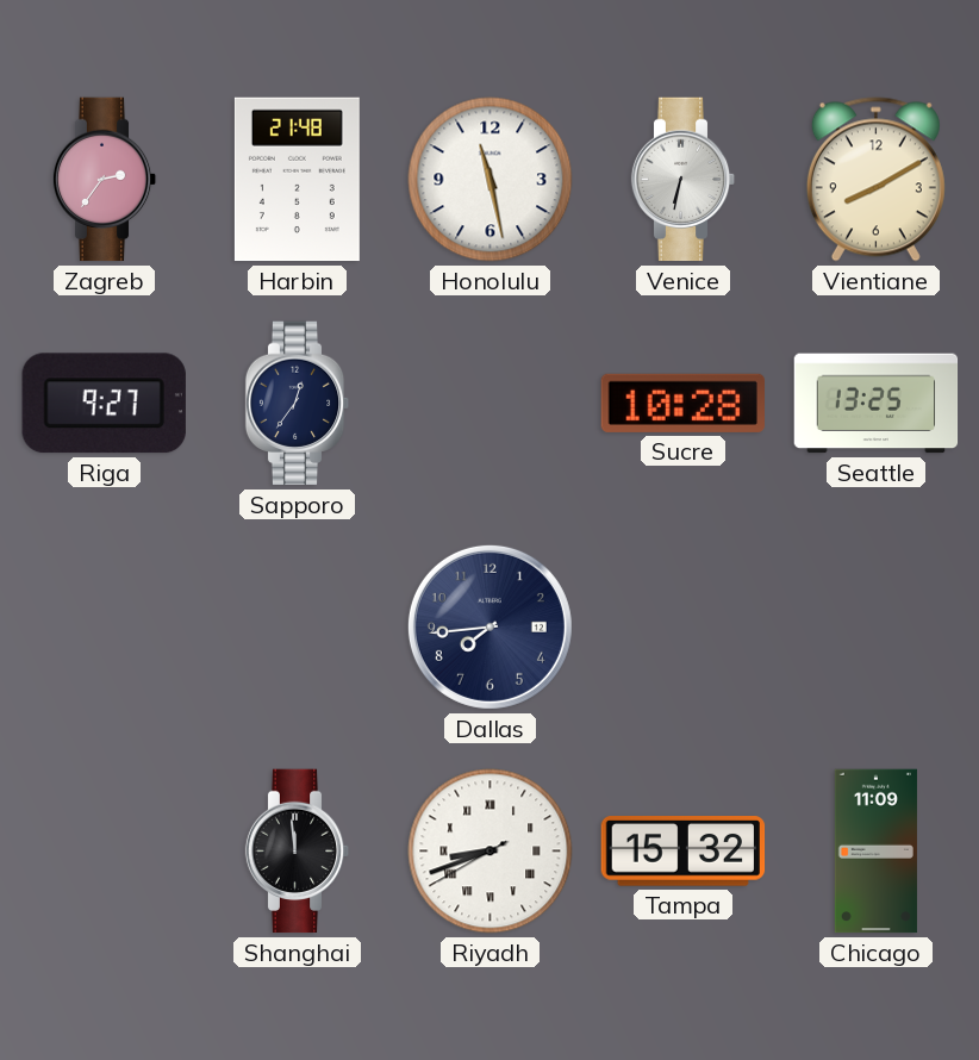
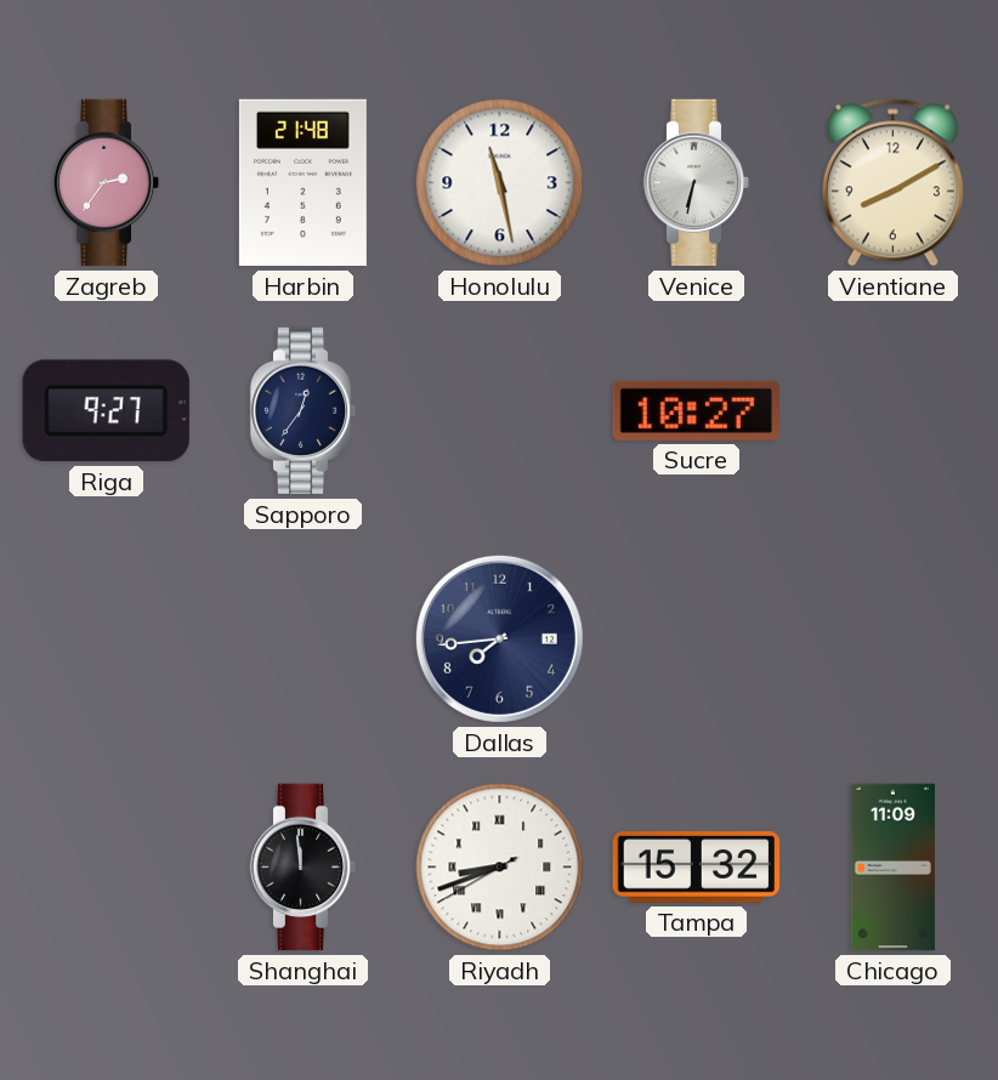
Sucre: 10:28 -> 10:27 (696, 410)
Seattle: 13:25 -> none (877, 404)
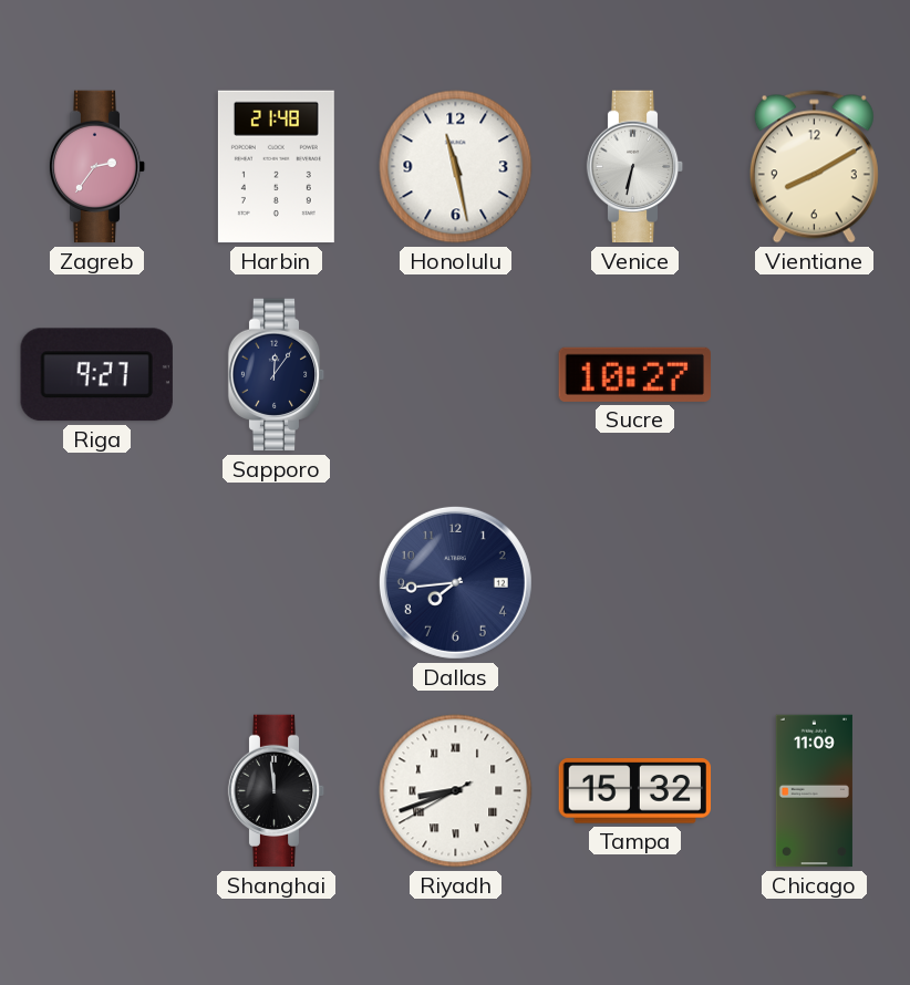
Sapporo: 12:36 -> 12:06 (277, 375)
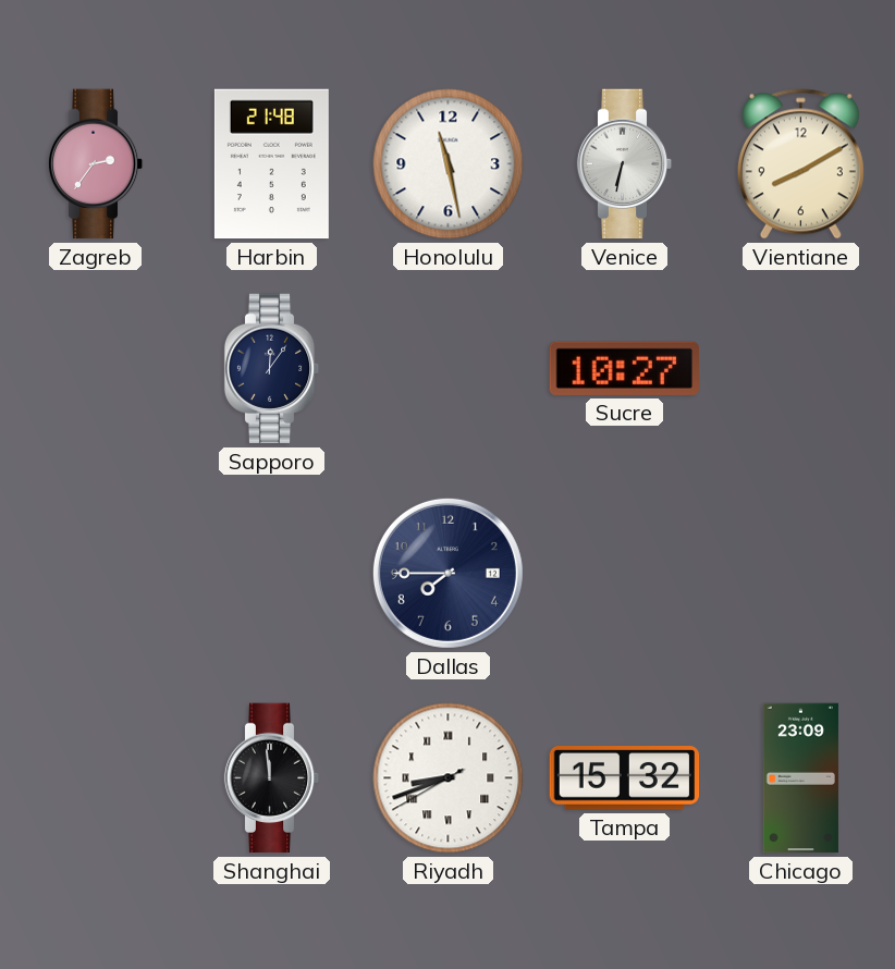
Riga: 9:27 -> none (96, 375)
Dallas: 7:44 -> 7:45 (447, 573)
Chicago: 11:09 -> 23:09 (800, 778)
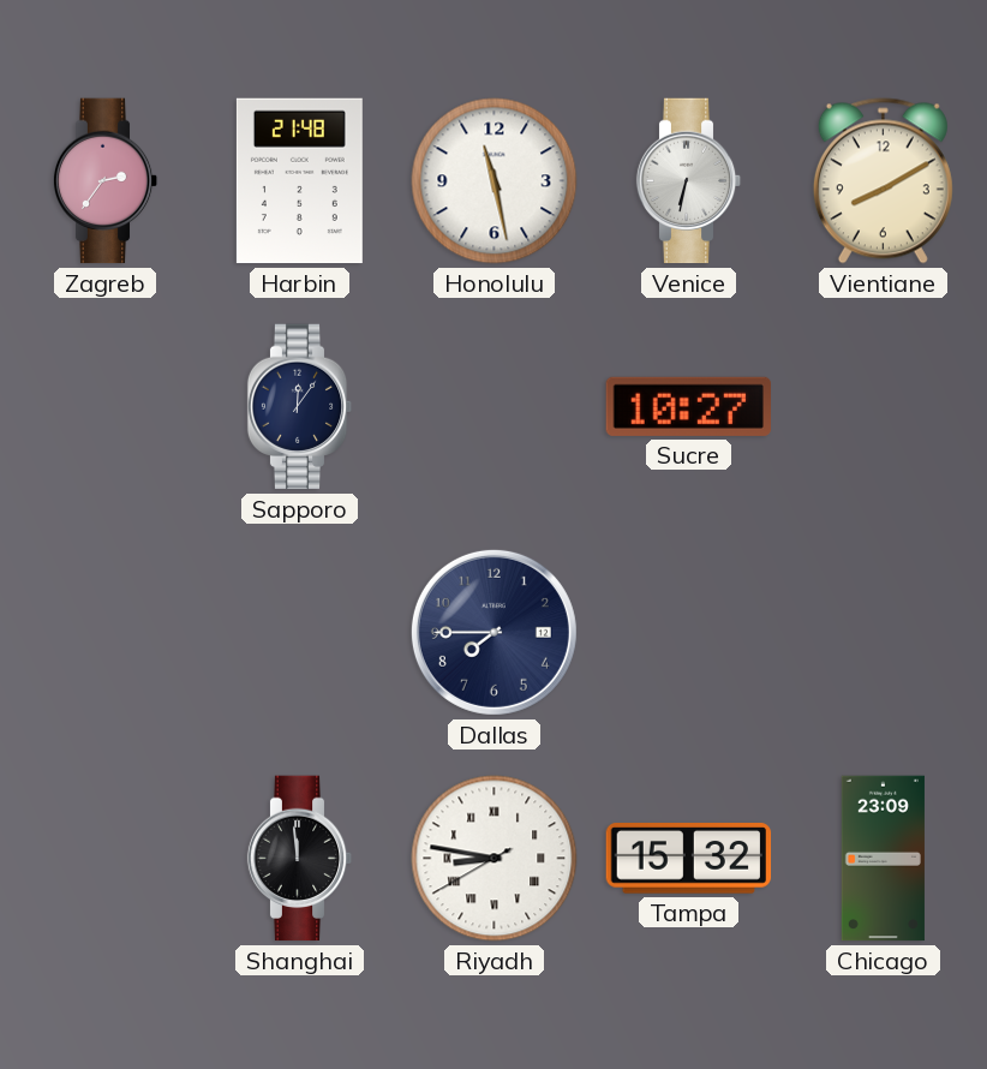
Riyadh: 8:41 -> 8:46 (495, 859)
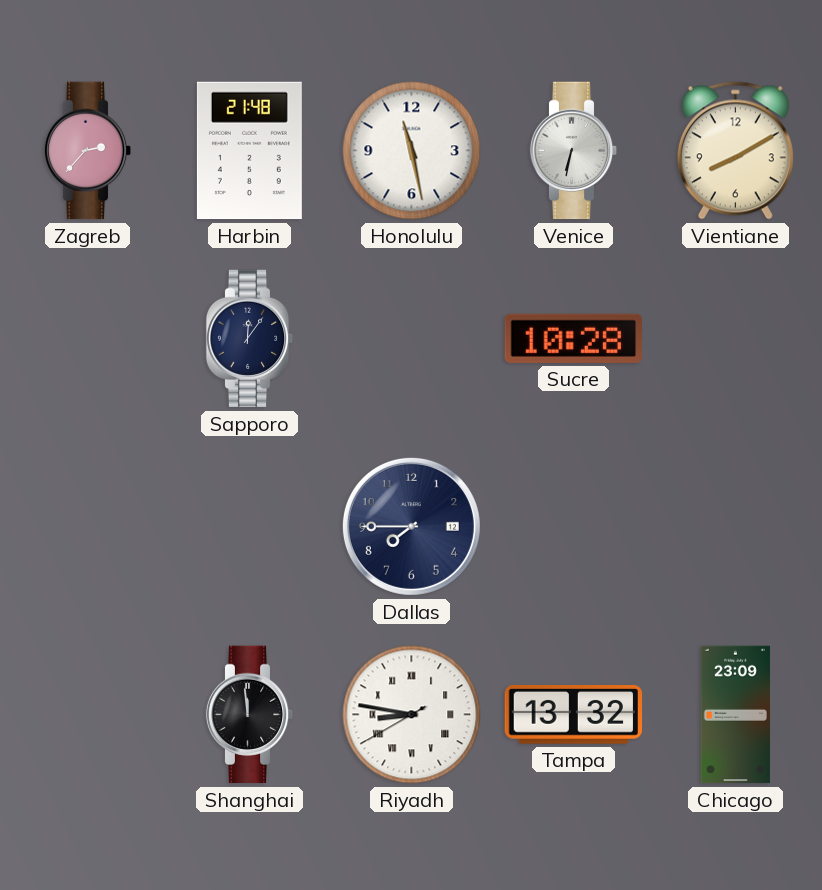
Zagreb: 2:36 -> 2:37 (88, 151)
Sucre: 10:27 -> 10:28 (573, 338)
Tampa: 15:32 -> 13:32 (574, 715)
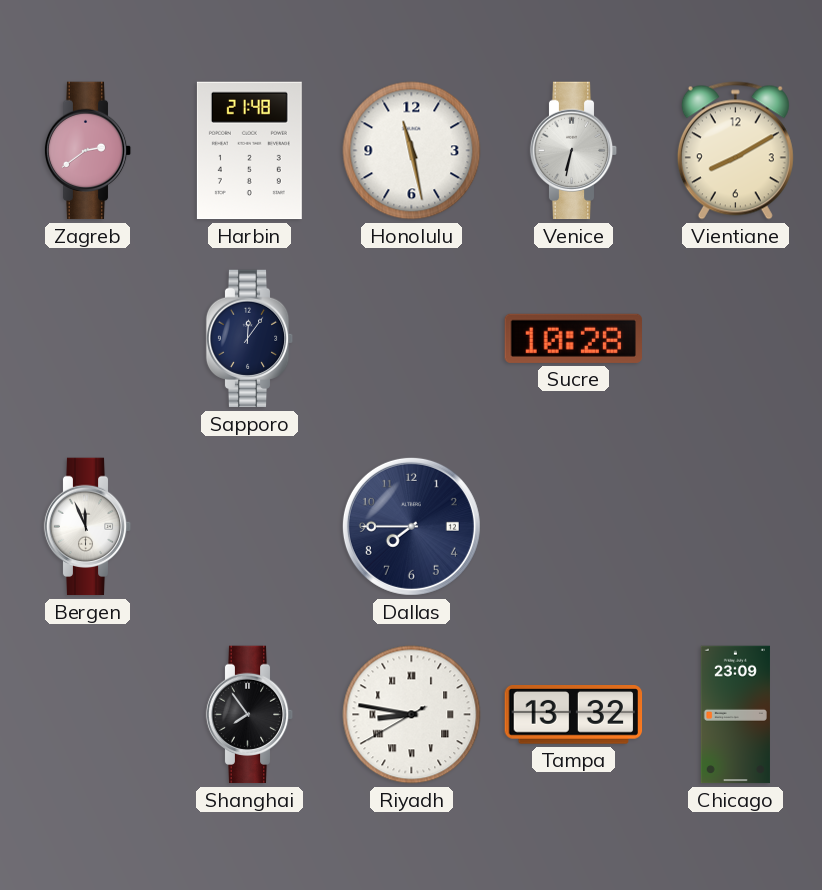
Zagreb: 2:37 -> 2:39 (88, 151)
Bergen: none -> 11:56 (88, 527)
Shanghai: 11:59 -> 7:54 (250, 715)
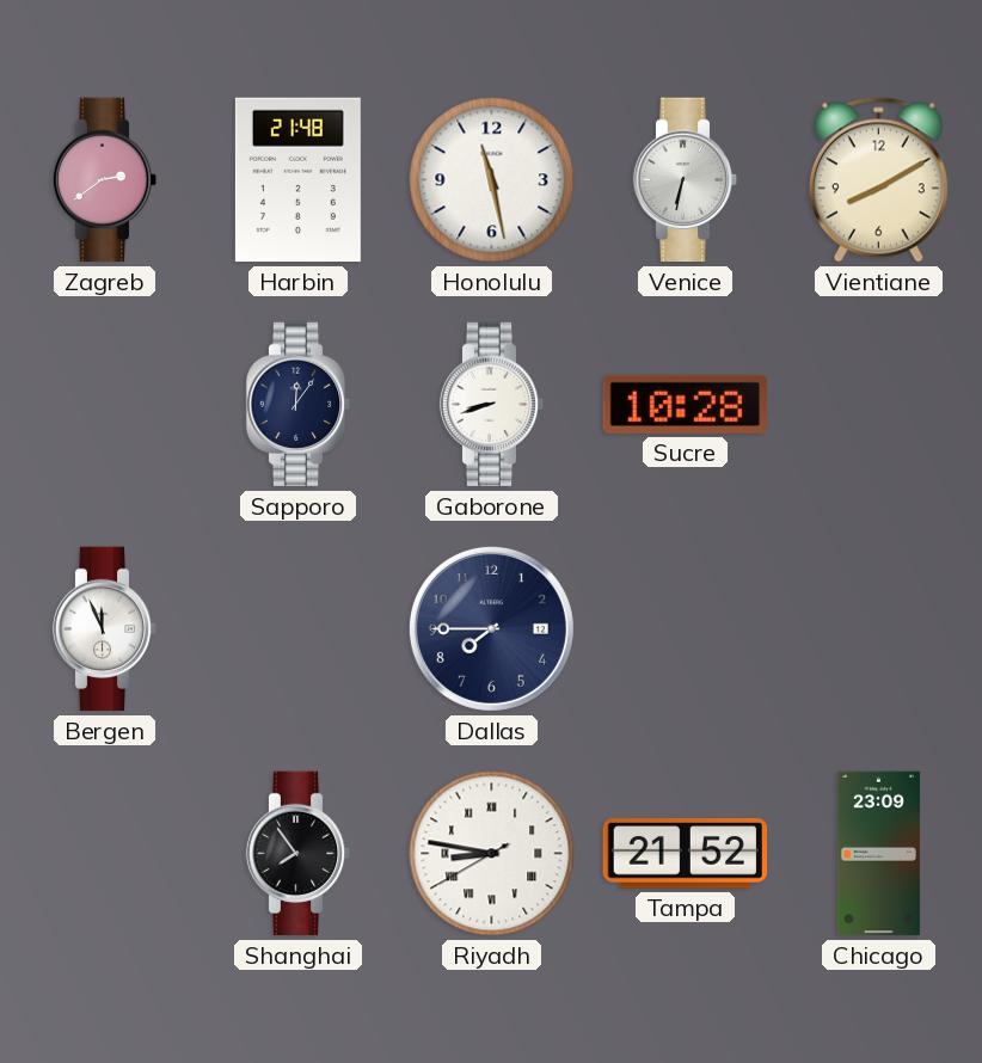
Gaborone: none -> 8:42 (492, 405)
Tampa: 13:32 -> 21:52 (686, 854)
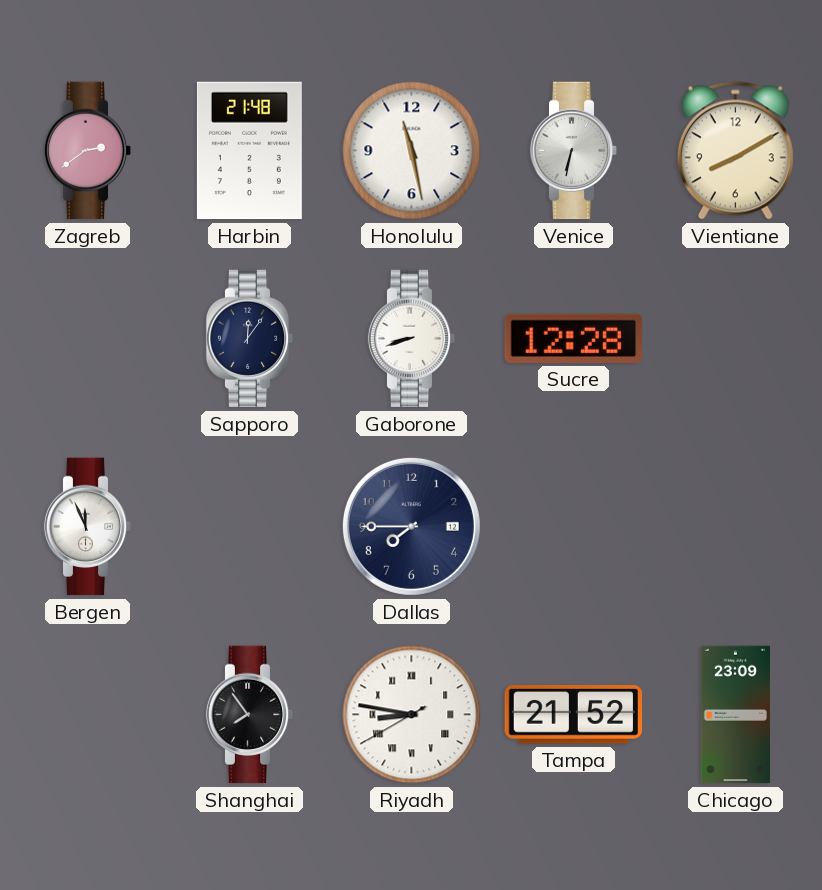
Sucre: 10:28 -> 12:28 (573, 338)
